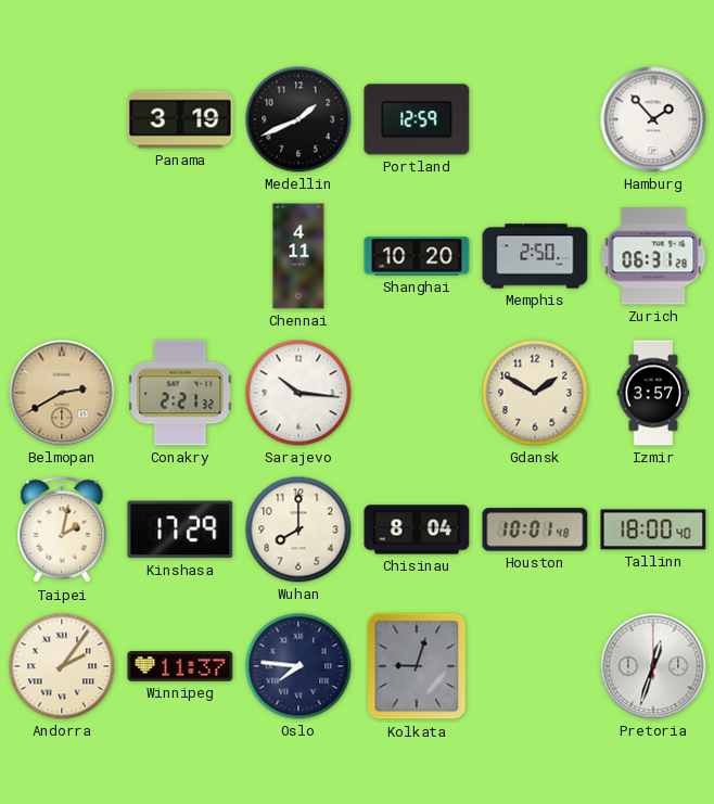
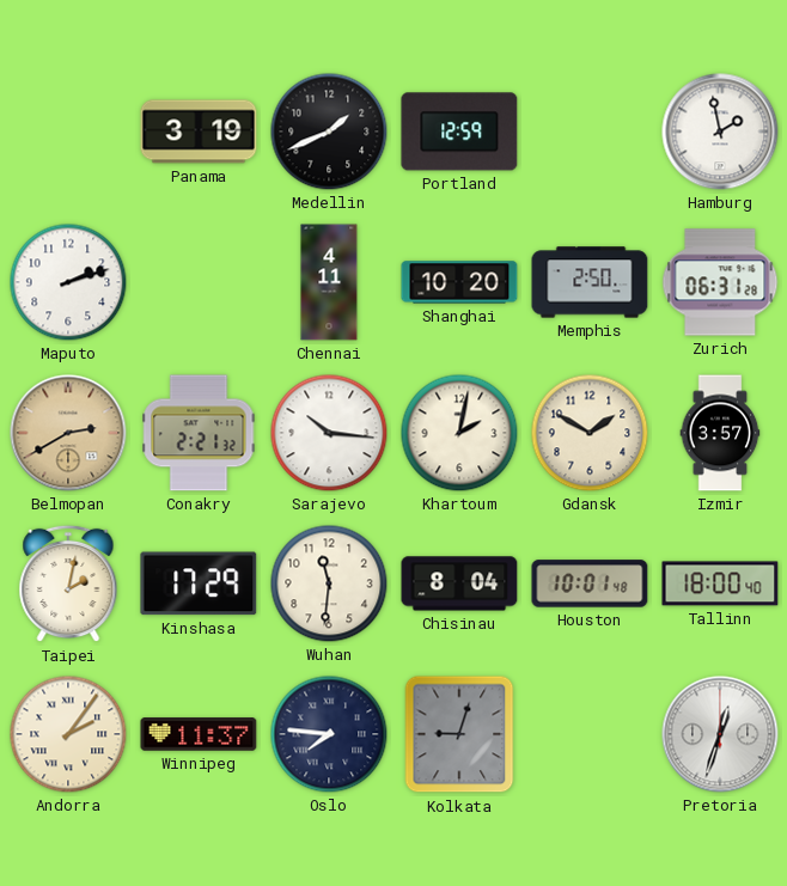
Hamburg: 1:53 -> 1:58 (720, 132)
Maputo: none -> 2:12 (68, 282)
Khartoum: none -> 2:02 (459, 433)
Wuhan: 8:00 -> 11:31 (329, 583)
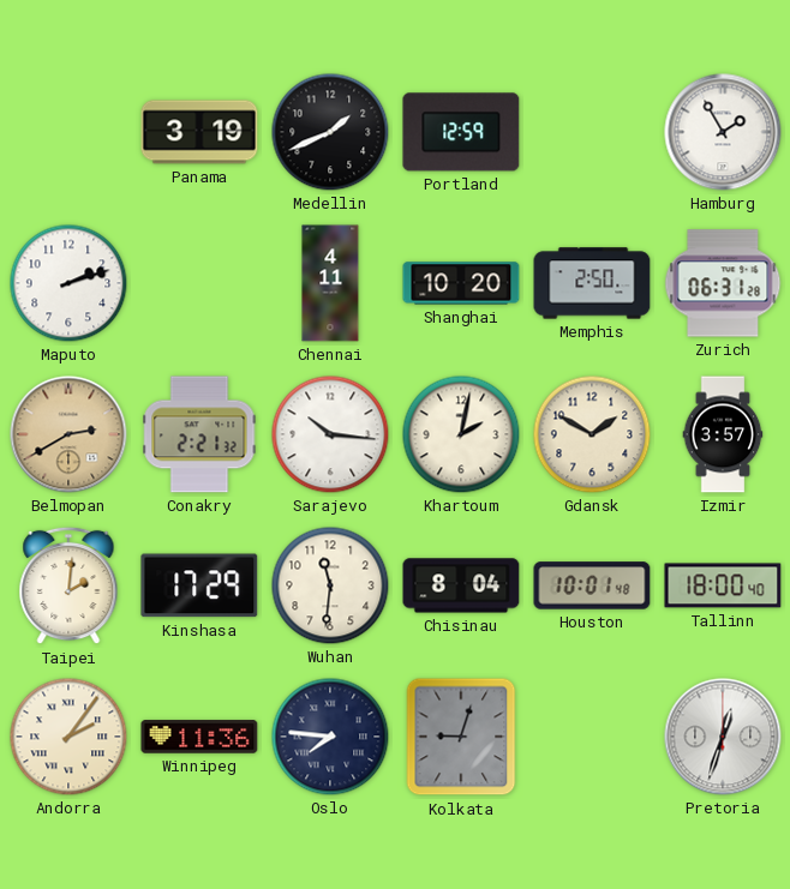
Hamburg: 1:58 -> 1:55 (723, 132)
Taipei: 2:02 -> 2:01 (68, 585)
Winnipeg: 11:37 -> 11:36 (199, 737)
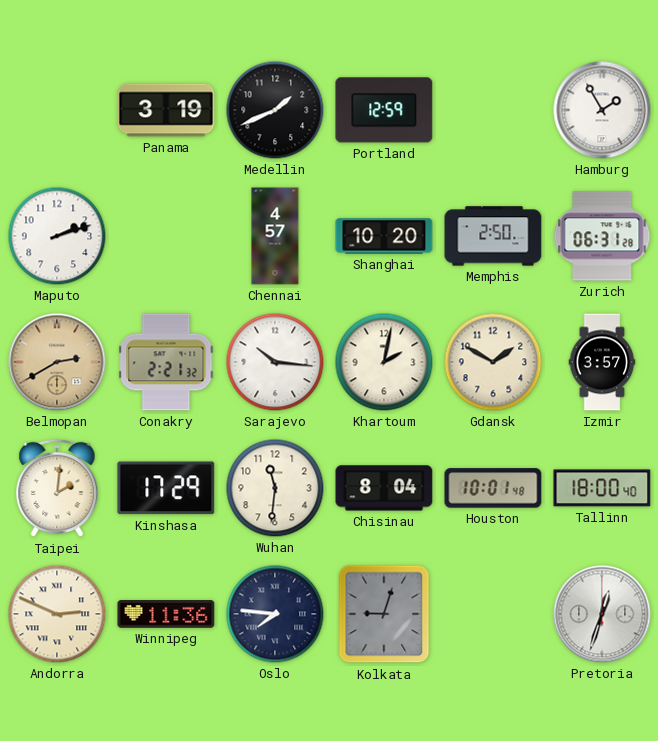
Chennai: 4:11 -> 4:57 (275, 236)
Andorra: 2:06 -> 2:49 (57, 614)
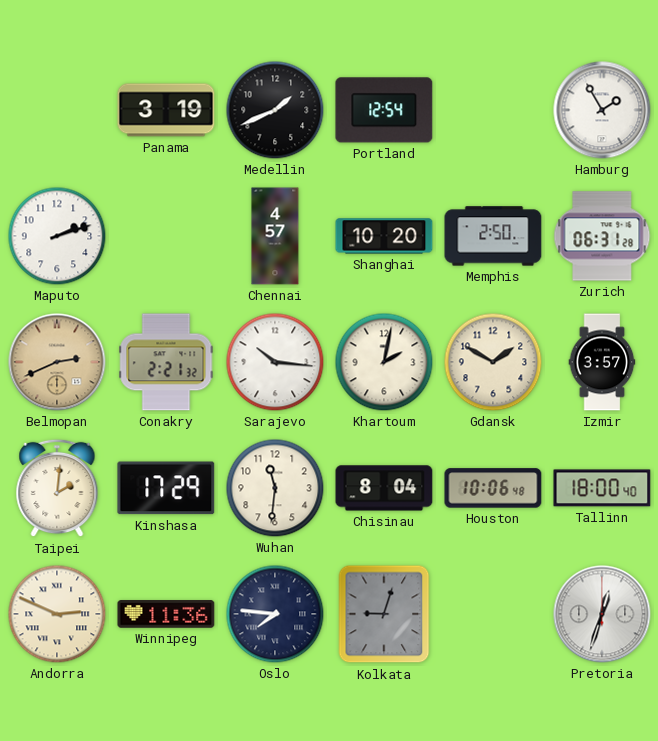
Portland: 12:59 -> 12:54 (384, 110)
Belmopan: 2:40 -> 2:41 (57, 362)
Houston: 10:01 -> 10:06 (493, 488)
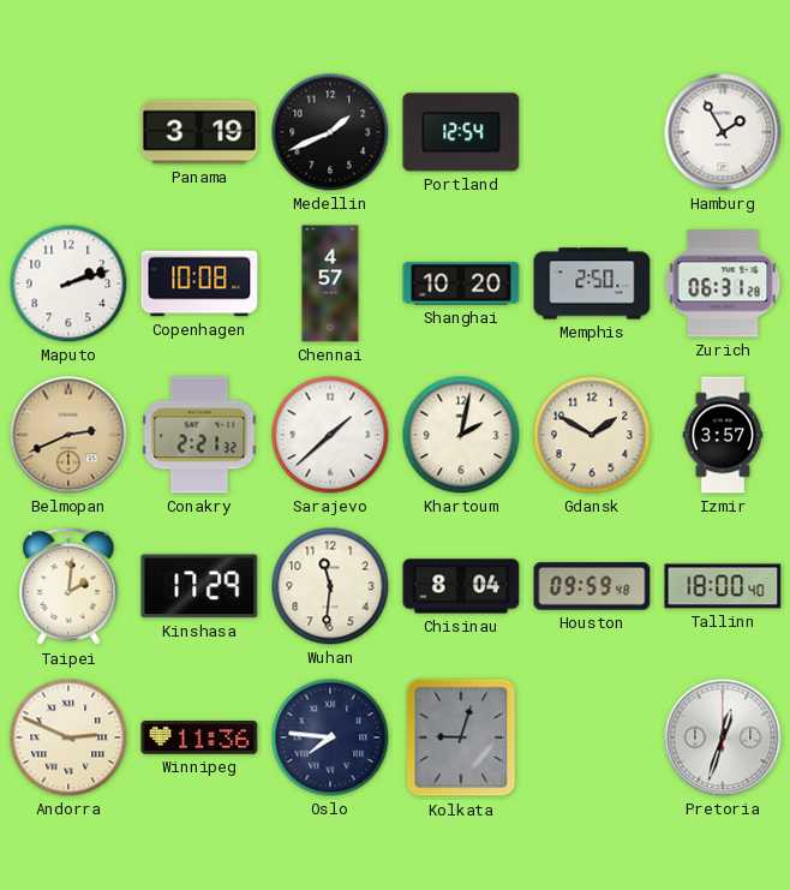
Copenhagen: none -> 10:08 (199, 283)
Sarajevo: 10:16 -> 1:38 (330, 435)
Houston: 10:06 -> 09:59 (592, 586)
